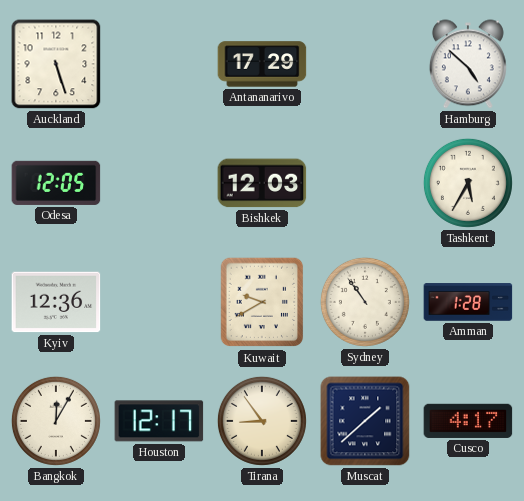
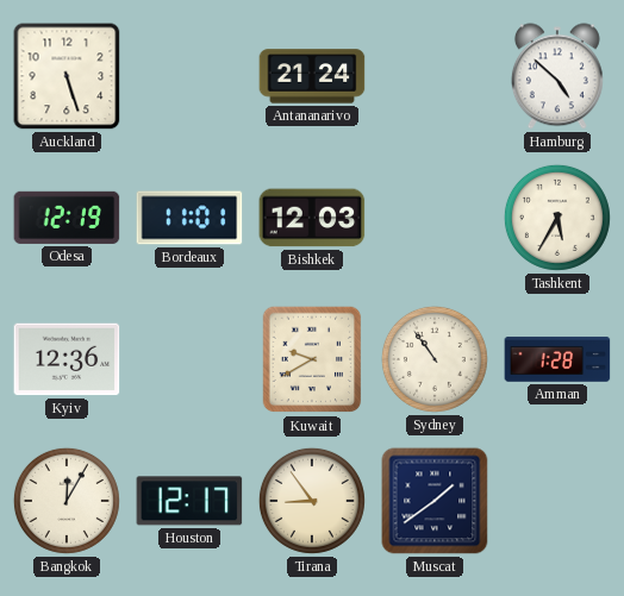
Antananarivo: 17:29 -> 21:24 (312, 76)
Odesa: 12:05 -> 12:19 (67, 218)
Bordeaux: none -> 11:01 (189, 218)
Muscat: 1:38 -> 1:39 (435, 501)
Cusco: 4:17 -> none (468, 421)
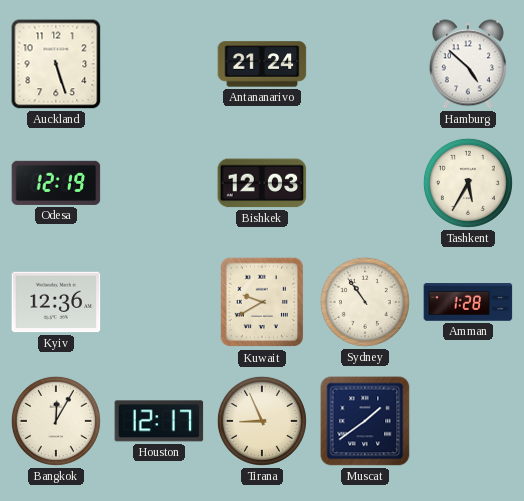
Bordeaux: 11:01 -> none (189, 218)
Tirana: 8:54 -> 8:56 (262, 421)
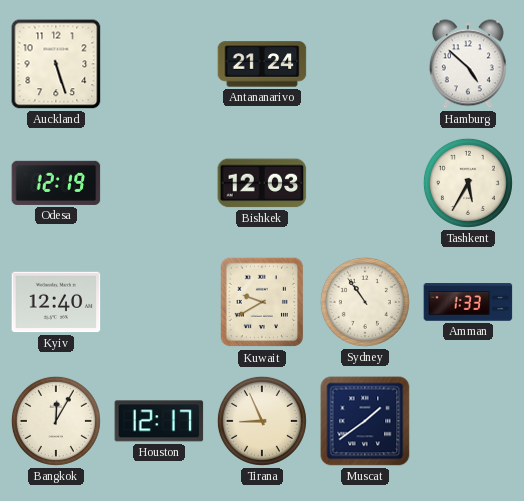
Kyiv: 12:36 -> 12:40 (56, 302)
Amman: 1:28 -> 1:33 (468, 302)
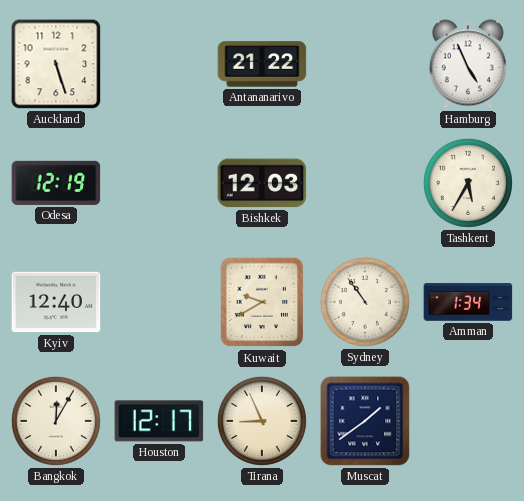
Antananarivo: 21:24 -> 21:22 (262, 64)
Hamburg: 4:52 -> 4:56 (468, 64)
Amman: 1:33 -> 1:34 (468, 302)
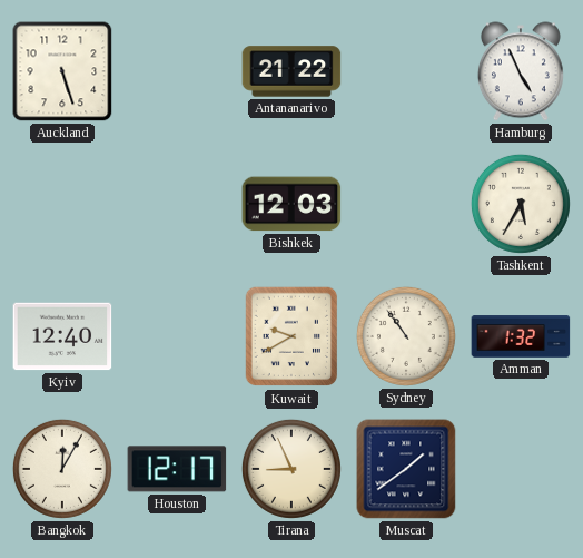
Odesa: 12:19 -> none (56, 183)
Amman: 1:34 -> 1:32 (521, 336)
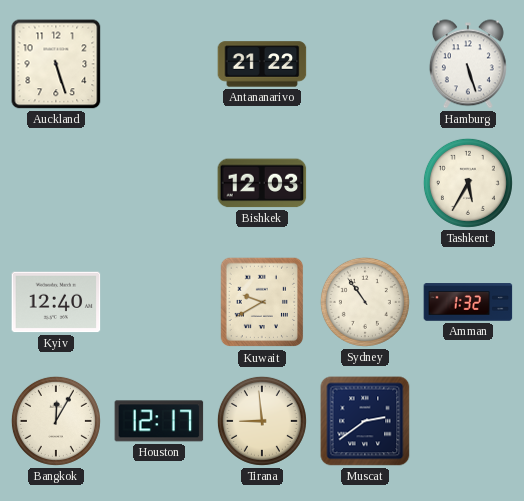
Hamburg: 4:56 -> 5:27 (468, 64)
Tirana: 8:56 -> 8:59 (262, 421)
Muscat: 1:39 -> 2:39 (365, 421)
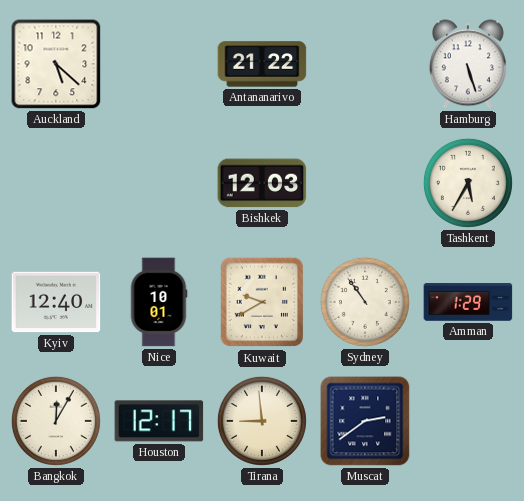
Auckland: 5:27 -> 5:22 (56, 64)
Nice: none -> 10:01 (159, 302)
Amman: 1:32 -> 1:29 (468, 302)
